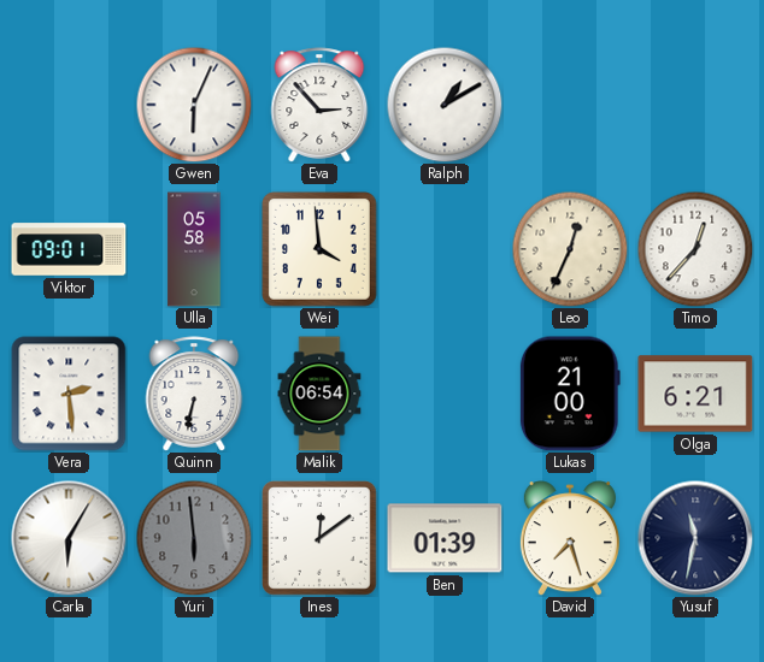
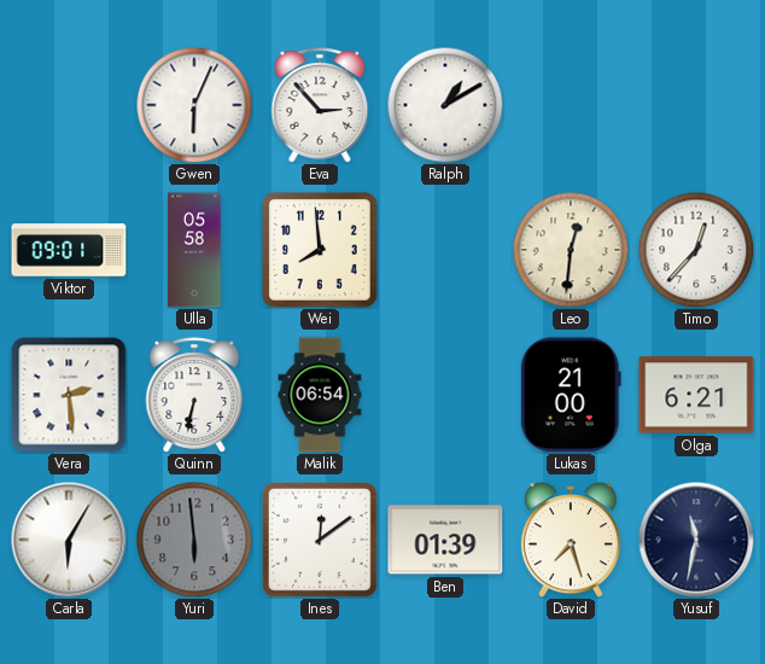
Wei: 3:59 -> 7:59 (321, 251)
Leo: 12:34 -> 12:31 (571, 250)
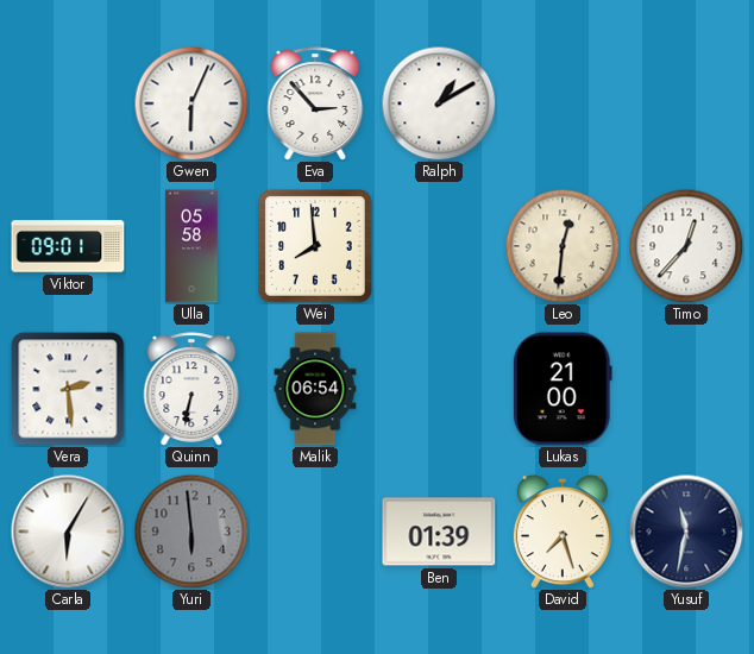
Olga: 6:21 -> none (696, 395)
Ines: 12:09 -> none (321, 541)
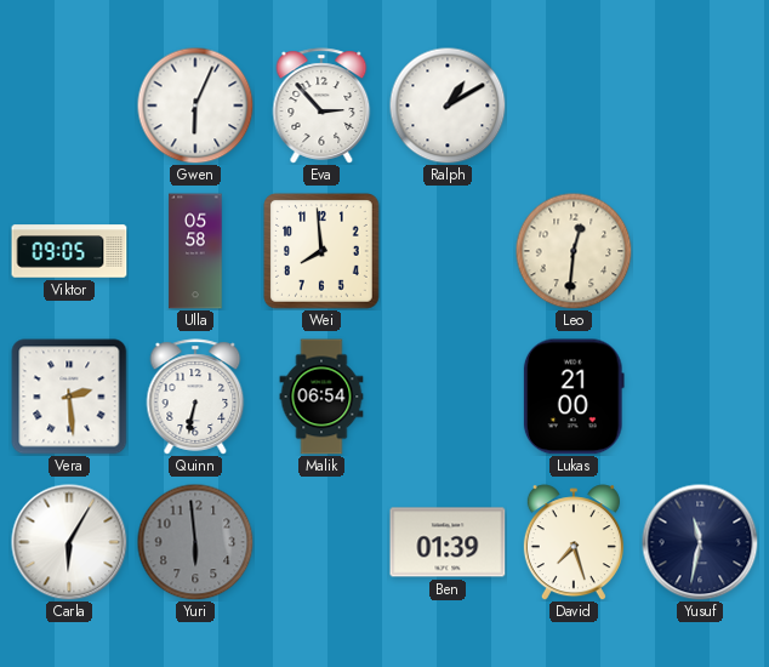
Viktor: 09:01 -> 09:05 (69, 251)
Timo: 12:37 -> none (686, 246)
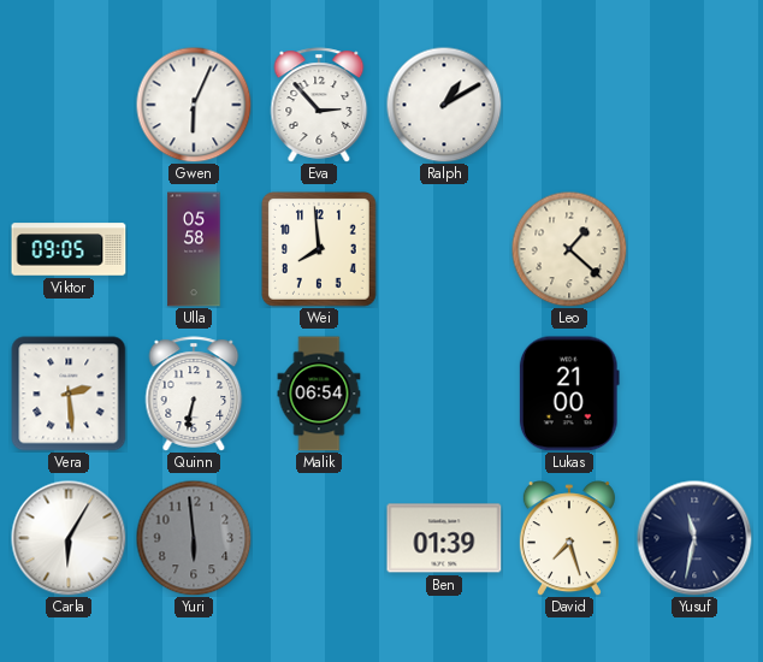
Leo: 12:31 -> 1:22 (569, 249)
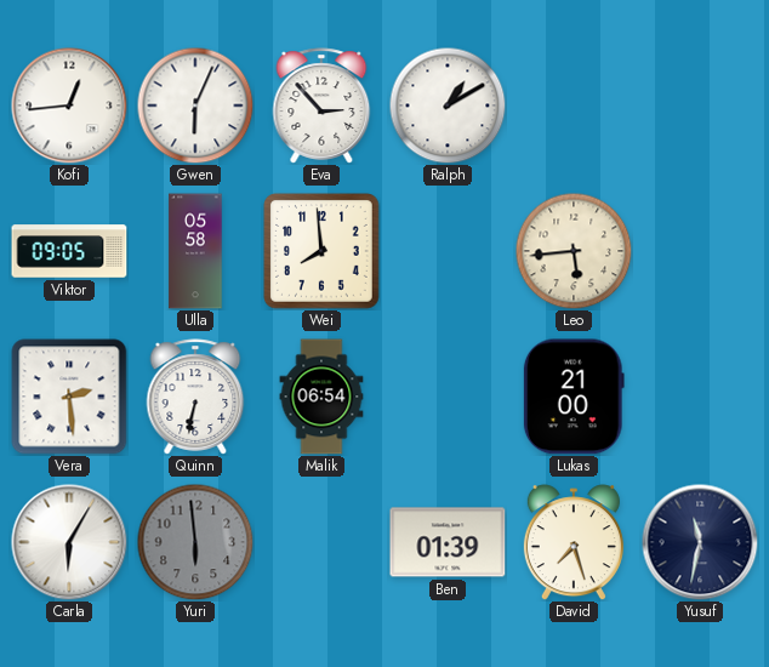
Kofi: none -> 12:44 (69, 106)
Leo: 1:22 -> 5:44 (574, 251)
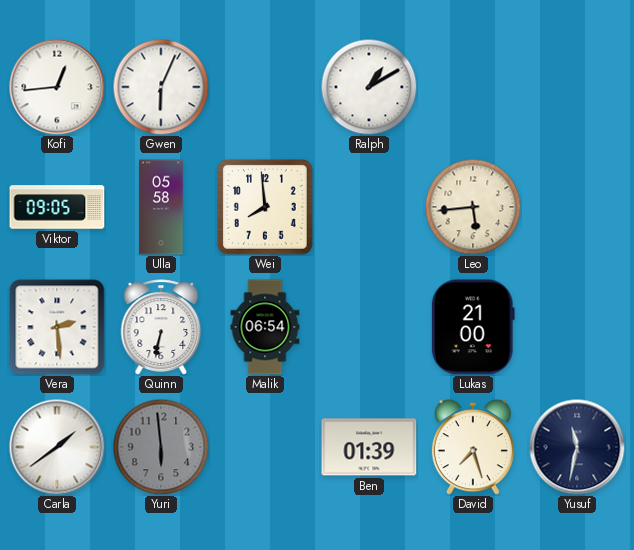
Eva: 2:53 -> none (321, 106)
Carla: 6:05 -> 1:39 (57, 447)
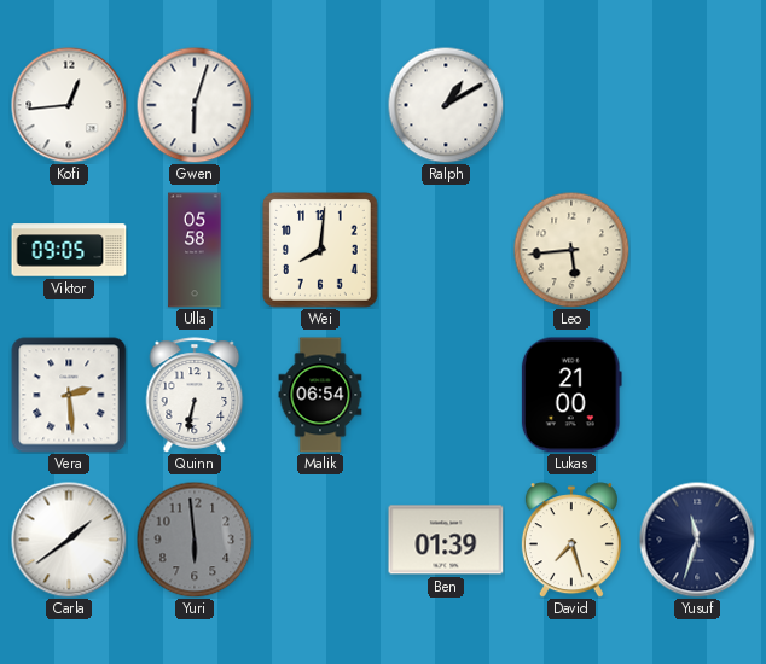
Gwen: 6:04 -> 6:03 (195, 105)
Wei: 7:59 -> 8:01 (321, 251)
Yusuf: 11:32 -> 11:33 (697, 540)
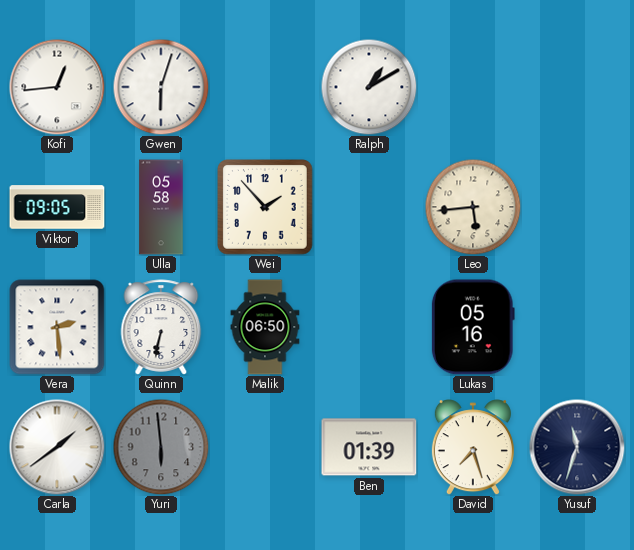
Wei: 8:01 -> 1:53 (266, 208)
Malik: 06:54 -> 06:50 (265, 327)
Lukas: 21:00 -> 05:16 (473, 327)
